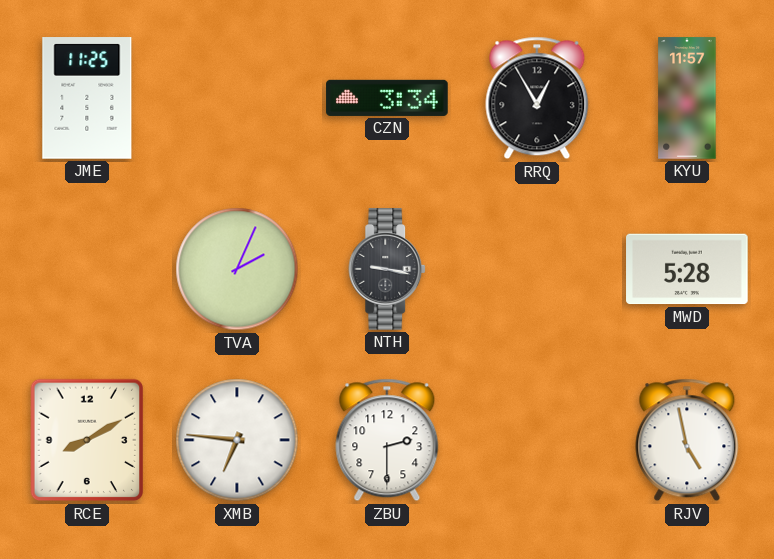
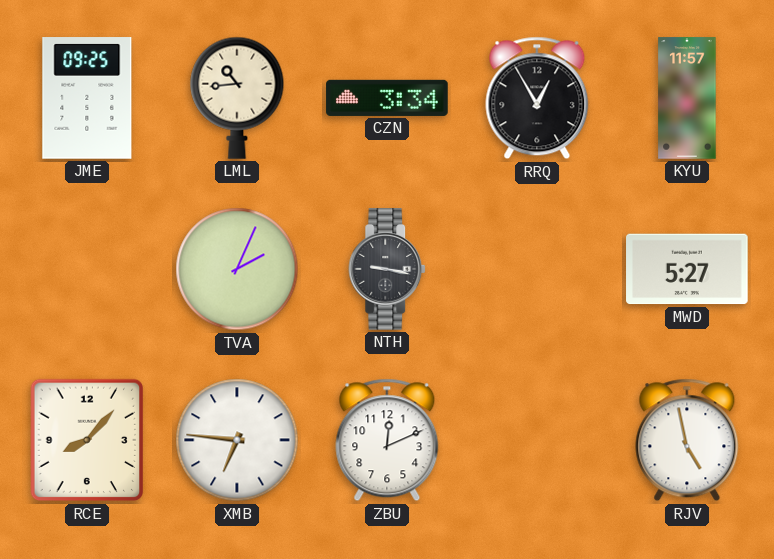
JME: 11:25 -> 09:25 (87, 98)
LML: none -> 10:44 (237, 98)
MWD: 5:28 -> 5:27 (687, 269)
RCE: 8:10 -> 8:07 (87, 440)
ZBU: 2:30 -> 12:11 (387, 440)
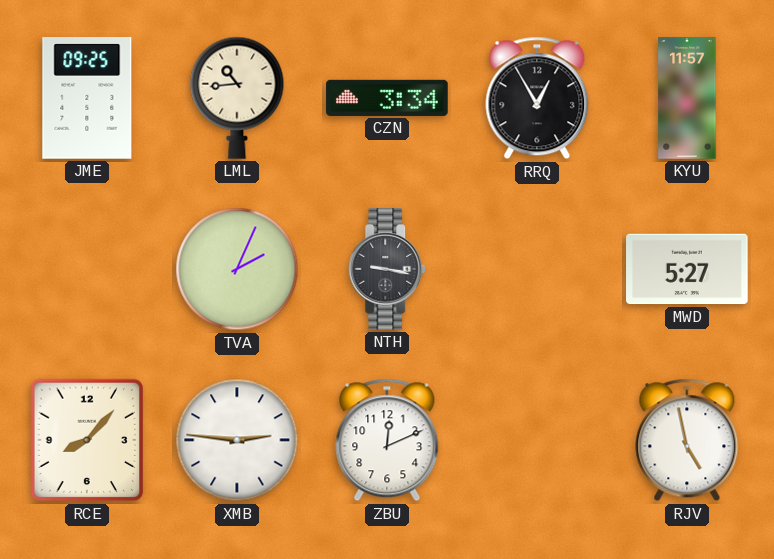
XMB: 6:46 -> 2:46 (237, 440)
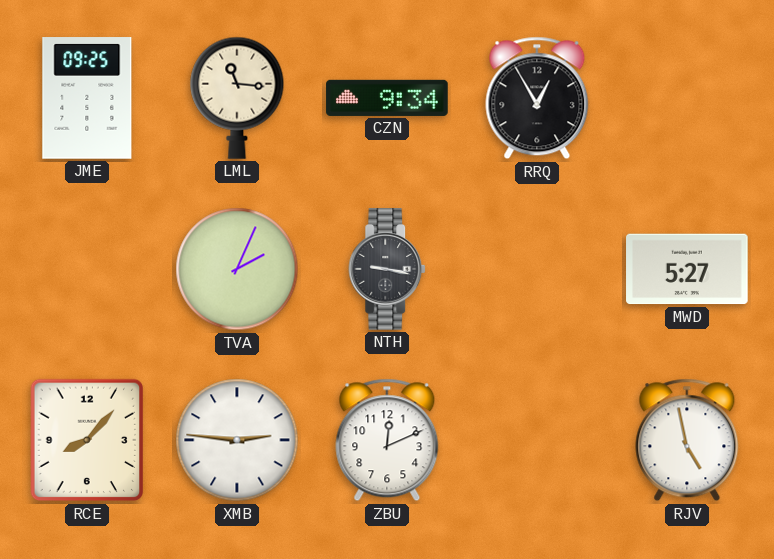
LML: 10:44 -> 11:16 (237, 98)
CZN: 3:34 -> 9:34 (387, 98)
KYU: 11:57 -> none (687, 98)
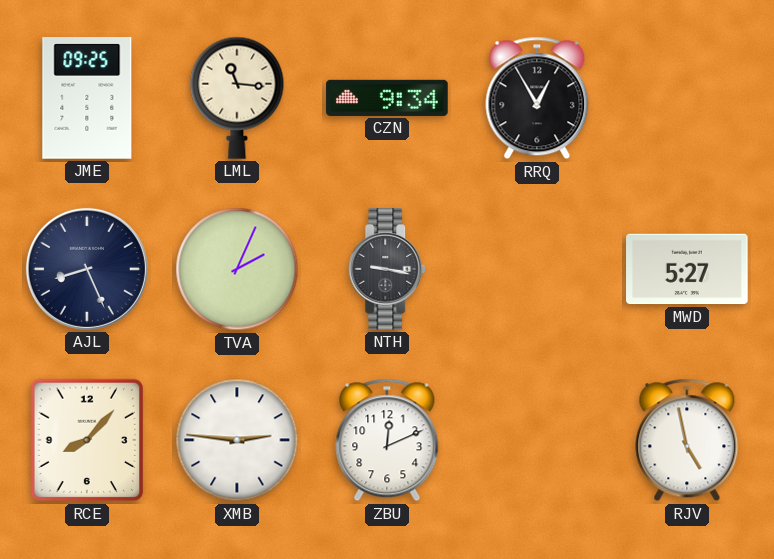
AJL: none -> 8:26 (87, 269)
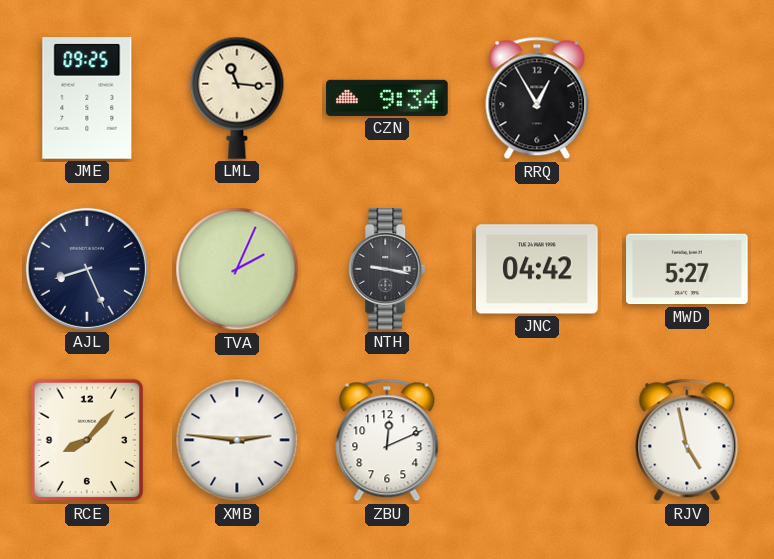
JNC: none -> 04:42 (537, 269)
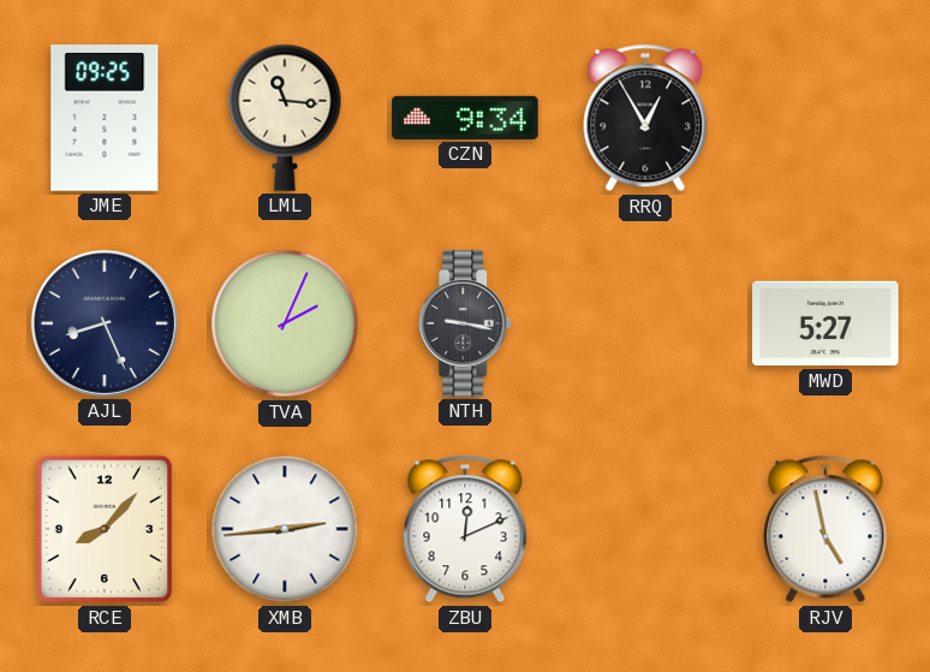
JNC: 04:42 -> none (537, 269)
XMB: 2:46 -> 2:44 (285, 529)
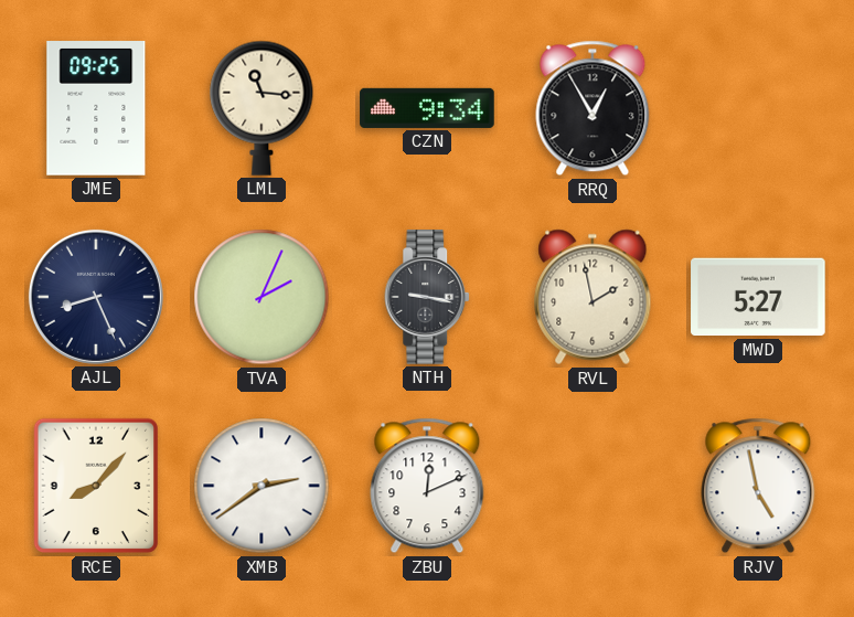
RVL: none -> 1:58 (593, 297)
XMB: 2:44 -> 2:39 (261, 486)
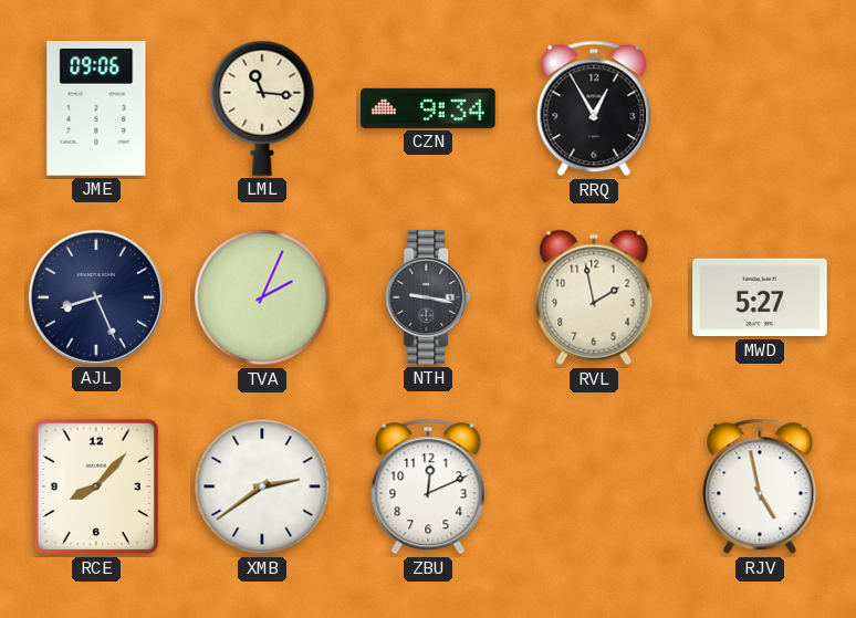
JME: 09:25 -> 09:06 (96, 108)
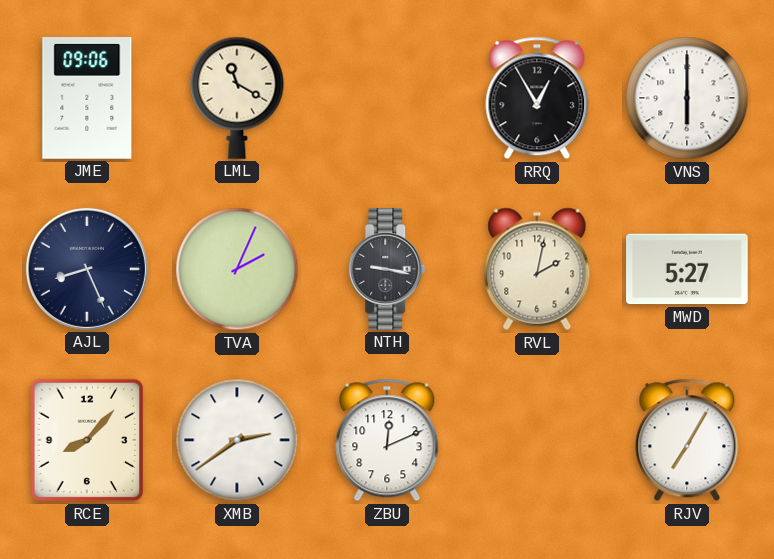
LML: 11:16 -> 11:20 (237, 98)
CZN: 9:34 -> none (428, 108)
VNS: none -> 6:00 (687, 98)
RVL: 1:58 -> 2:02 (537, 269)
RJV: 4:58 -> 7:05 (687, 440)
